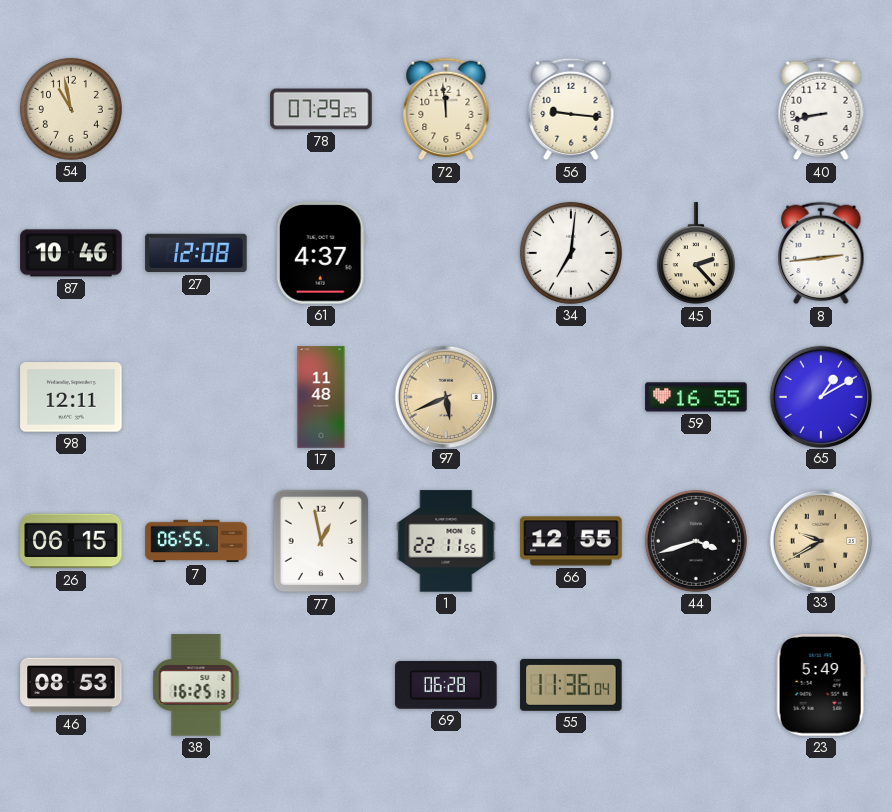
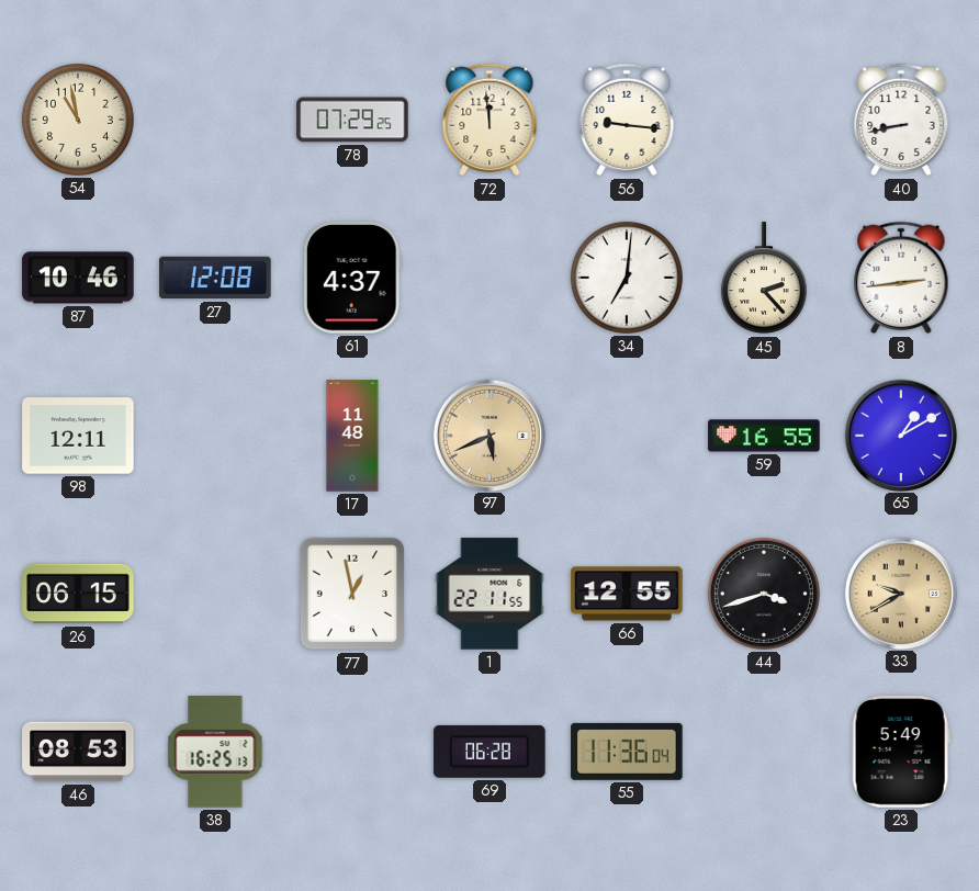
7: 06:55 -> none (196, 541)
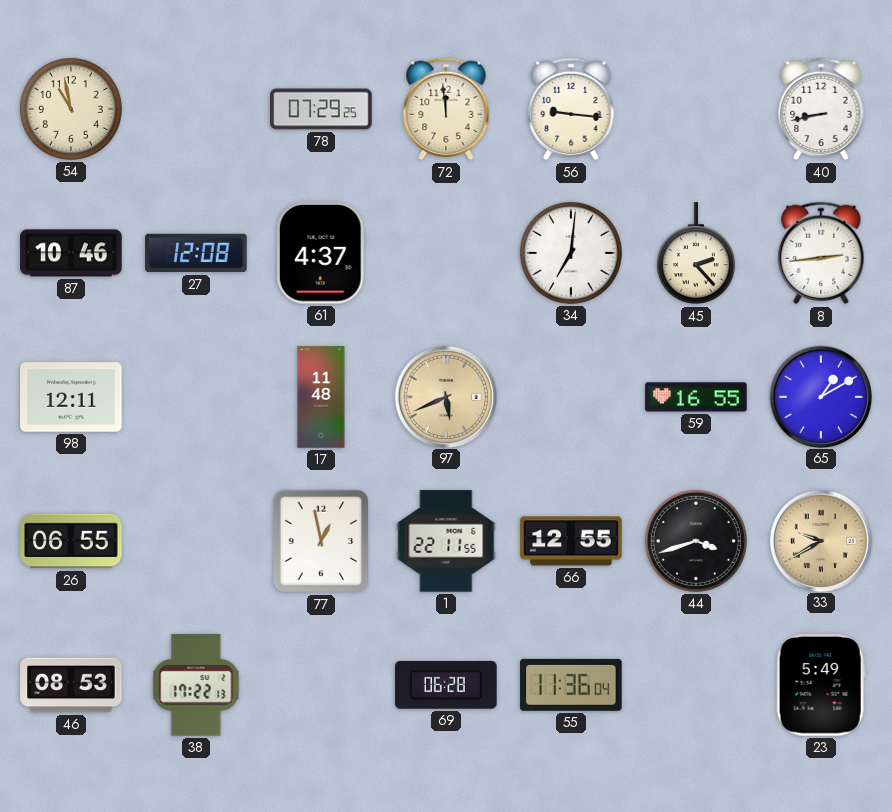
26: 06:15 -> 06:55 (71, 541)
38: 16:25 -> 17:22 (196, 685)
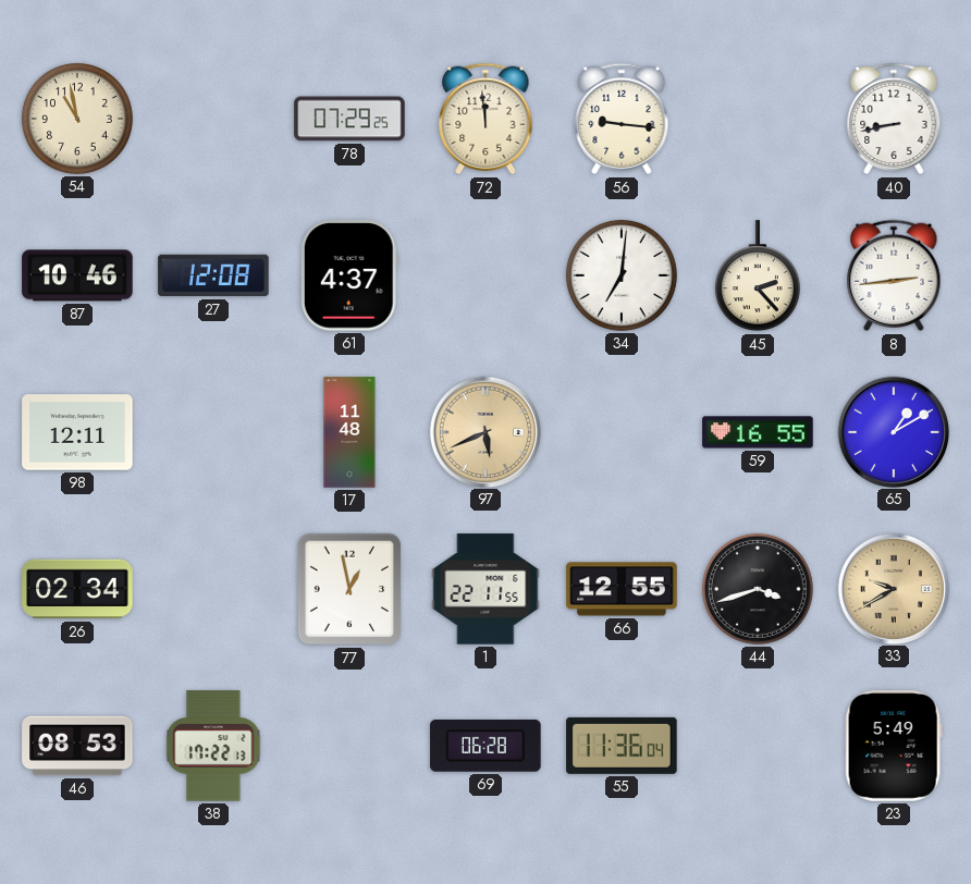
26: 06:55 -> 02:34 (77, 589)
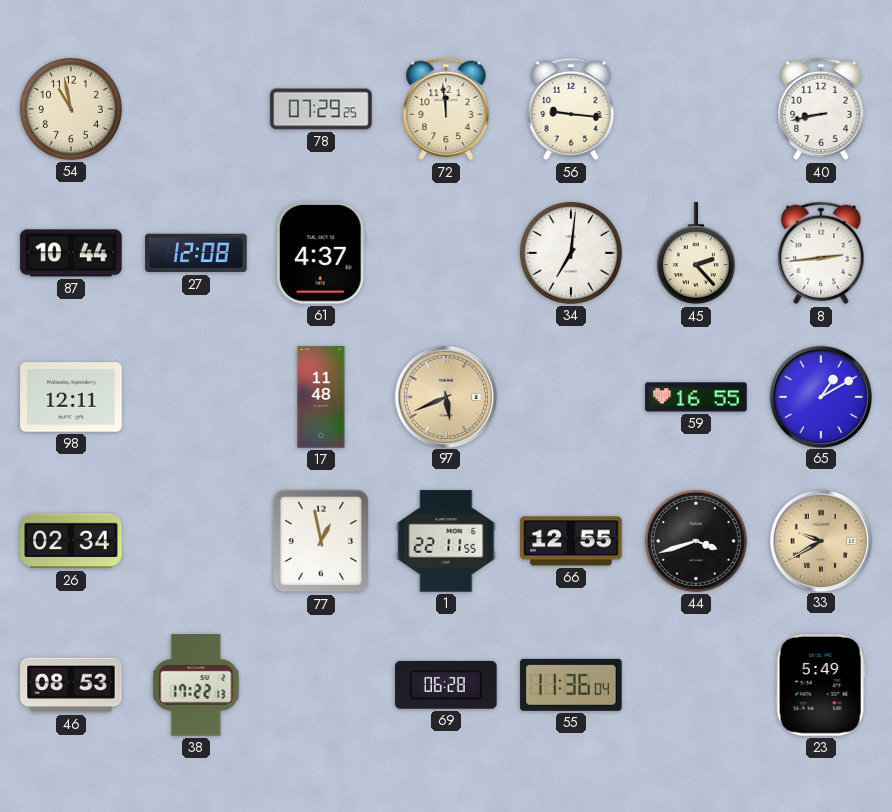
87: 10:46 -> 10:44 (71, 253)
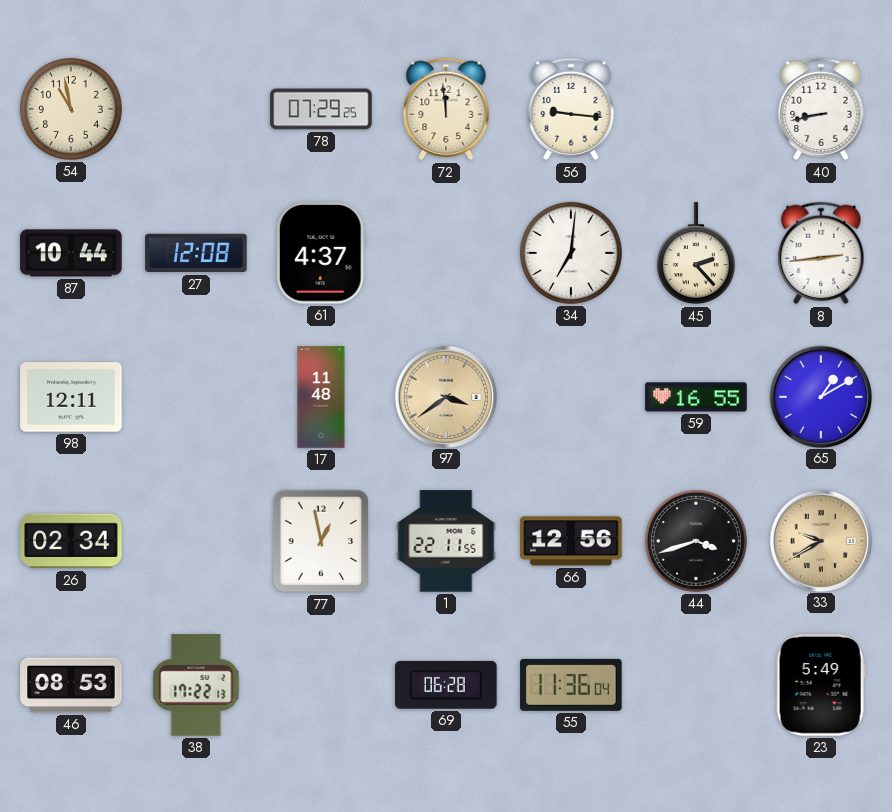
97: 5:41 -> 3:39 (445, 396)
66: 12:55 -> 12:56 (571, 541)
